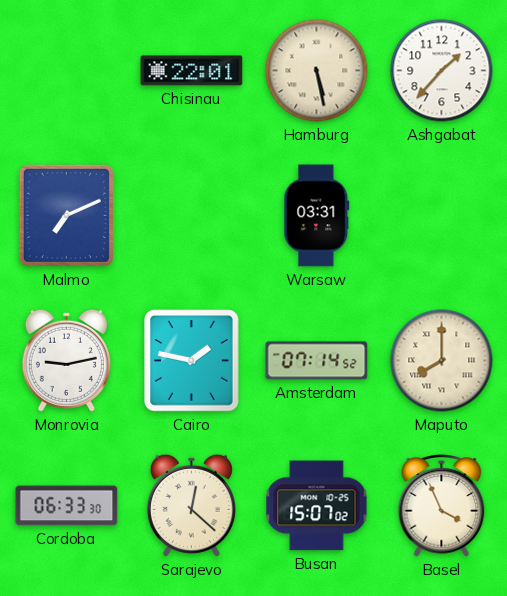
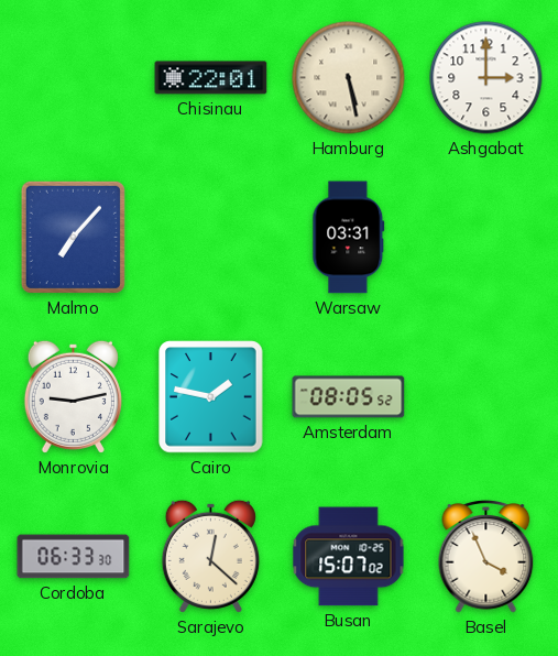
Ashgabat: 1:37 -> 3:00 (486, 78)
Malmo: 7:11 -> 7:07 (73, 237)
Amsterdam: 07:14 -> 08:05 (349, 397)
Maputo: 8:00 -> none (442, 361)
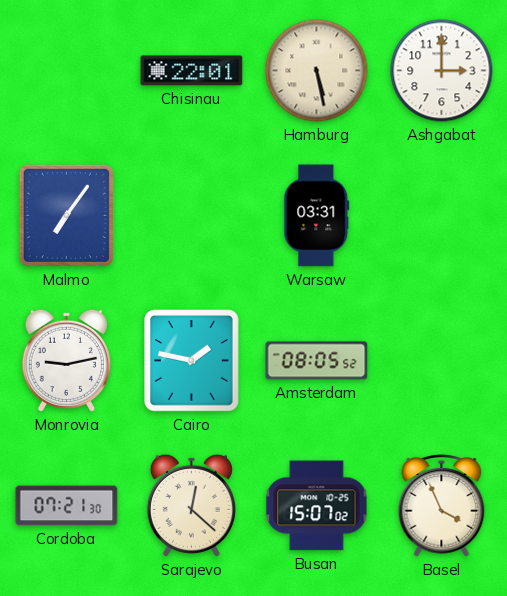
Malmo: 7:07 -> 7:06 (66, 215)
Cordoba: 06:33 -> 07:21 (67, 506)
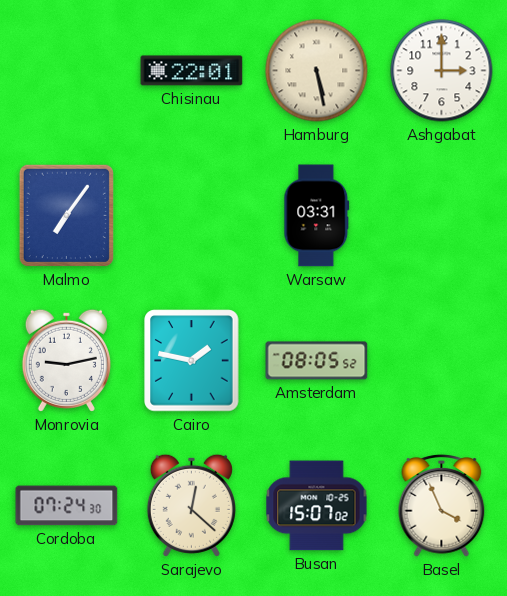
Cordoba: 07:21 -> 07:24 (67, 506)
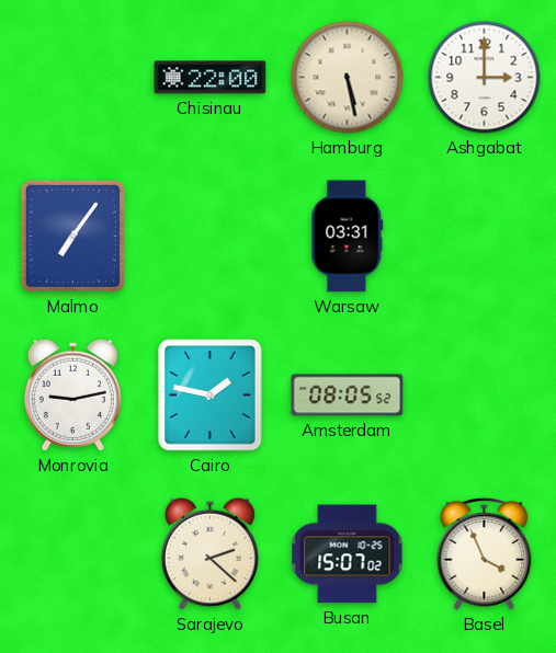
Chisinau: 22:01 -> 22:00 (211, 78)
Cordoba: 07:24 -> none (67, 506)
Sarajevo: 12:22 -> 2:22 (209, 553)
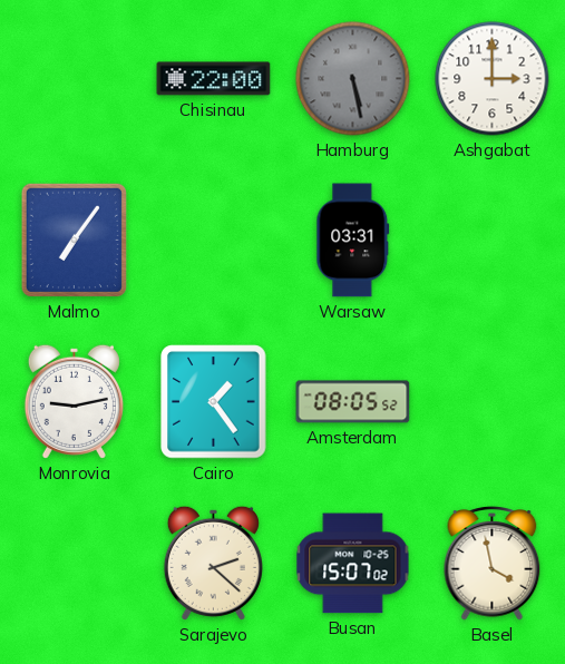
Hamburg dial: cream -> grey (353, 79)
Cairo: 1:47 -> 1:24 (214, 402)
Basel: 3:56 -> 3:58 (493, 564)
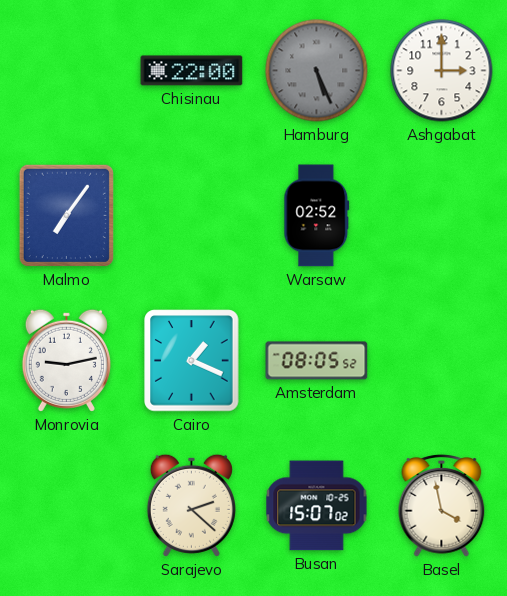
Hamburg: 5:28 -> 5:26 (317, 71)
Warsaw: 03:31 -> 02:52 (317, 216)
Cairo: 1:24 -> 1:19 (192, 361)
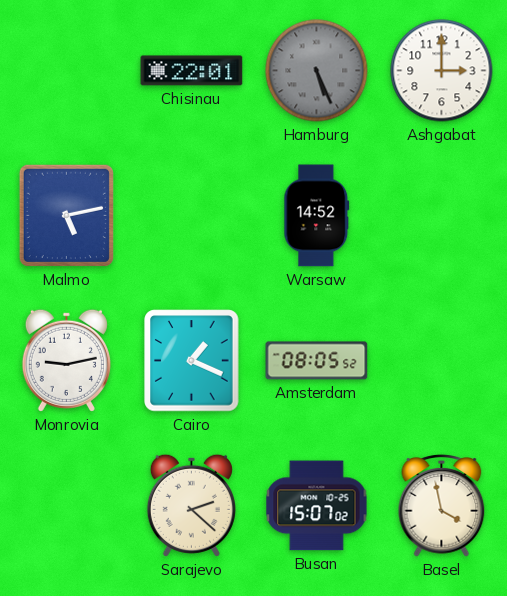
Chisinau: 22:00 -> 22:01 (192, 71)
Malmo: 7:06 -> 5:13 (66, 215)
Warsaw: 02:52 -> 14:52 (317, 216)
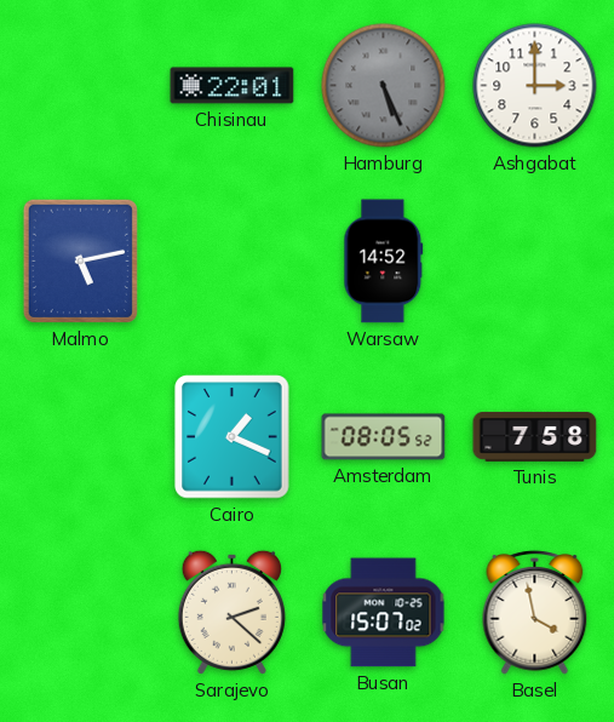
Monrovia: 9:13 -> none (66, 360)
Tunis: none -> 7:58 (535, 436)
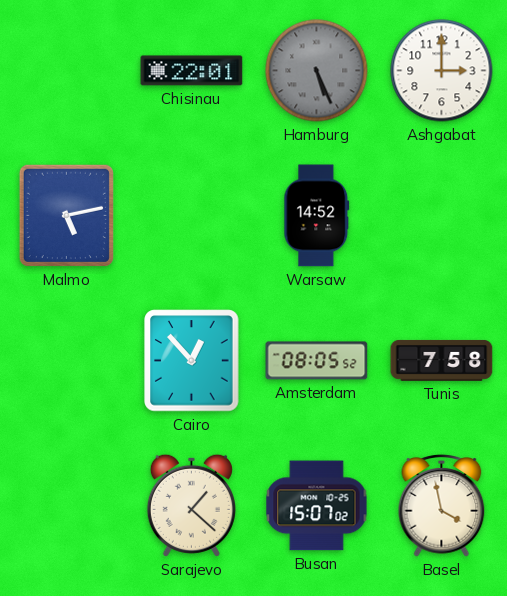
Cairo: 1:19 -> 12:53 (192, 361)
Sarajevo: 2:22 -> 1:22 (191, 505)
